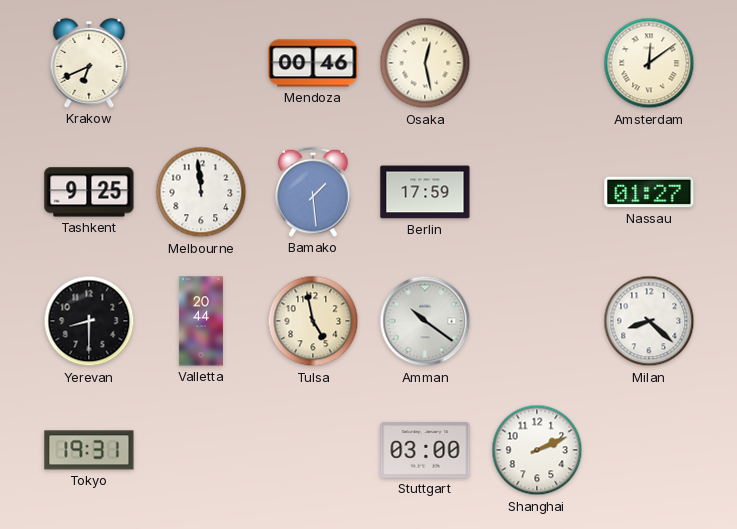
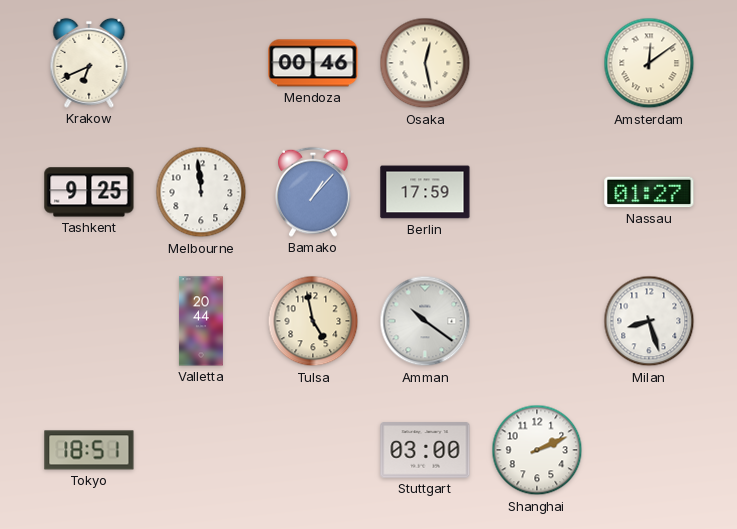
Bamako: 1:29 -> 1:07 (314, 192)
Yerevan: 8:30 -> none (89, 321)
Milan: 8:22 -> 8:27 (649, 321)
Tokyo: 19:31 -> 18:51 (89, 450)
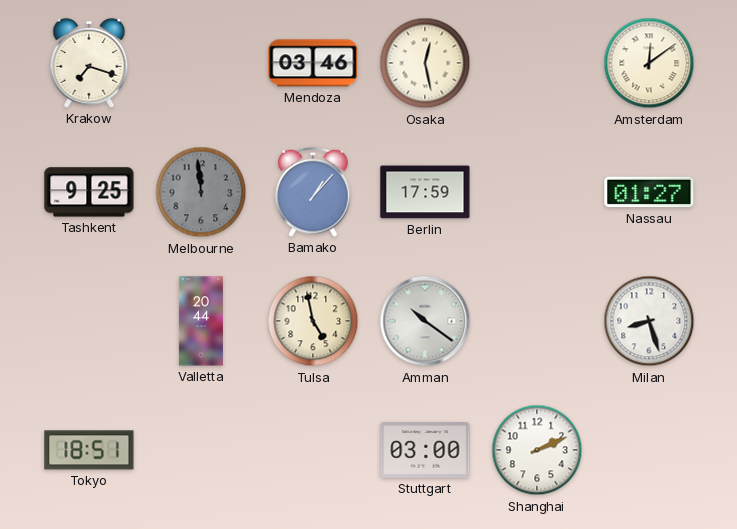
Krakow: 6:41 -> 7:18 (89, 63)
Mendoza: 00:46 -> 03:46 (313, 63)
Melbourne dial: white -> grey (201, 192)
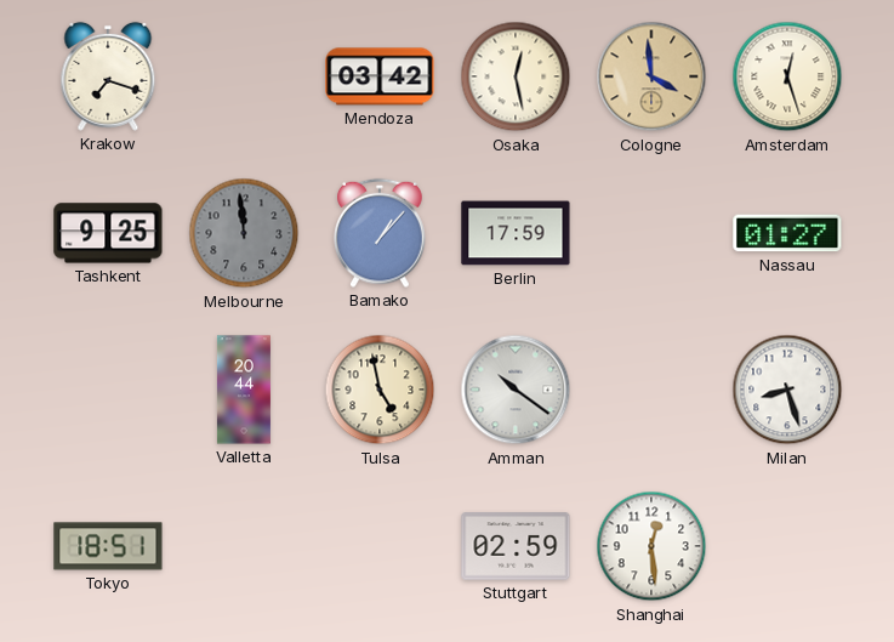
Mendoza: 03:46 -> 03:42 (380, 76)
Cologne: none -> 3:59 (651, 76)
Amsterdam: 12:09 -> 12:27 (787, 76)
Stuttgart: 03:00 -> 02:59 (516, 546)
Shanghai: 2:11 -> 12:29 (651, 546)
